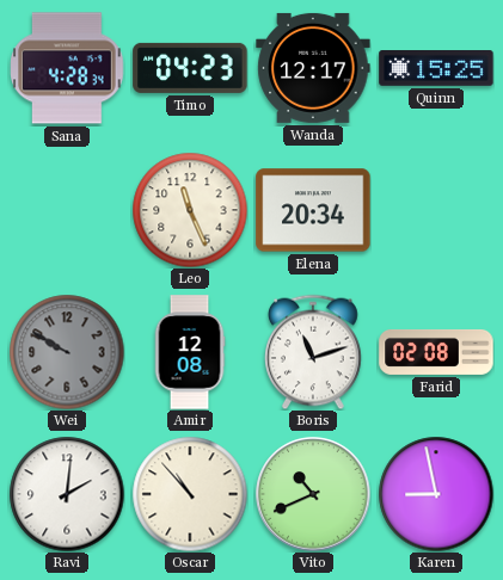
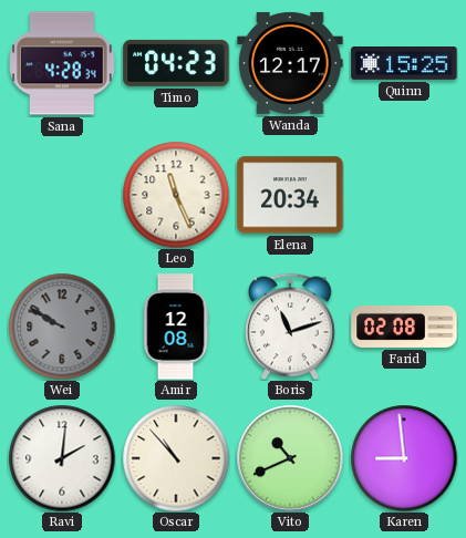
Karen: 8:58 -> 8:59 (404, 458)
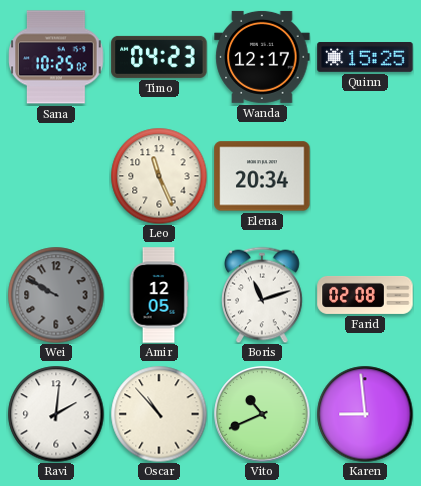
Sana: 4:28 -> 10:25 (56, 57)
Amir: 12:08 -> 12:05 (159, 295)
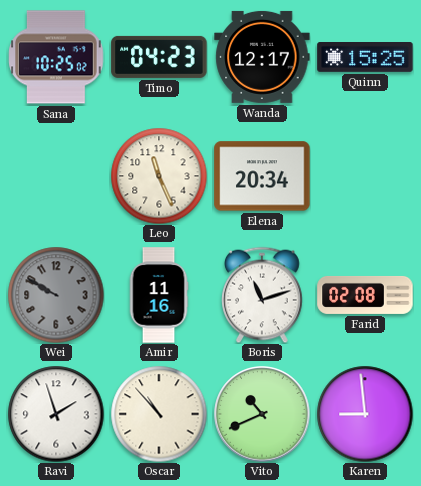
Amir: 12:05 -> 11:16 (159, 295)
Ravi: 2:01 -> 1:57 (56, 414)
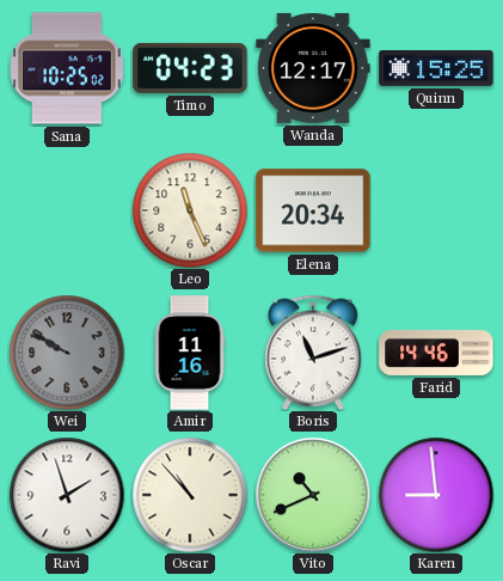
Farid: 02:08 -> 14:46 (436, 353)
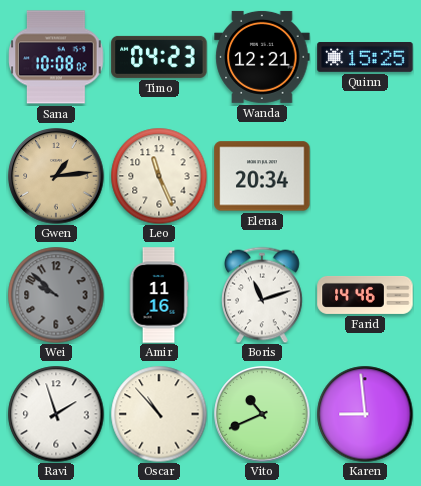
Sana: 10:25 -> 10:08 (56, 57)
Wanda: 12:17 -> 12:21 (262, 57)
Gwen: none -> 1:14 (56, 176)
Wei: 9:50 -> 9:52 (56, 295)
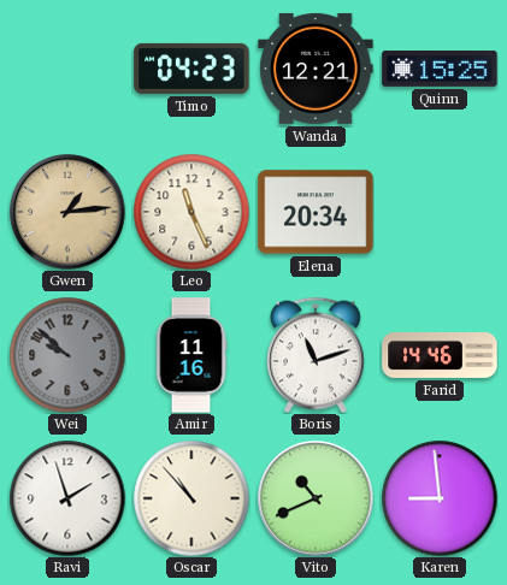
Sana: 10:08 -> none (56, 57)
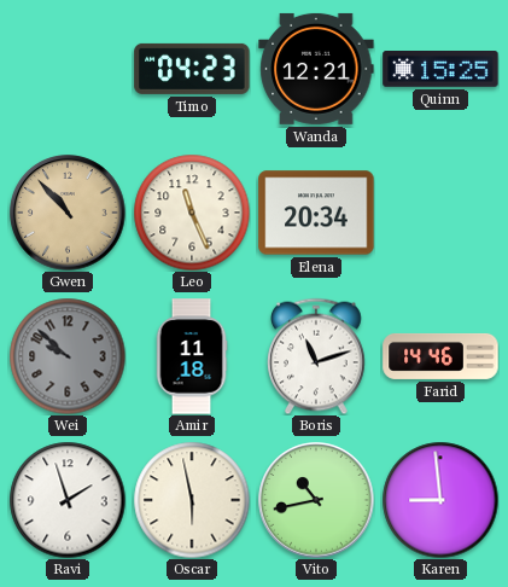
Gwen: 1:14 -> 10:53 (68, 213)
Amir: 11:16 -> 11:18 (192, 356)
Oscar: 10:53 -> 5:58 (192, 500)
Vito: 10:41 -> 10:43 (316, 500)
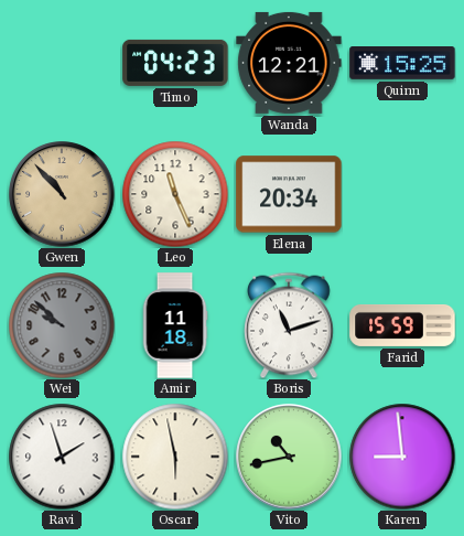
Farid: 14:46 -> 15:59 (402, 325)
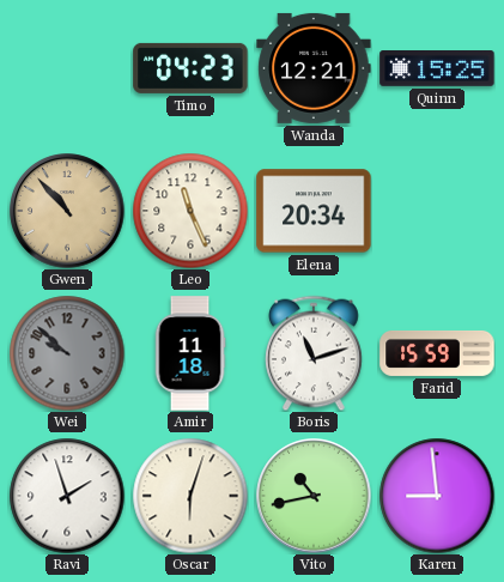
Oscar: 5:58 -> 6:03 (190, 496)
